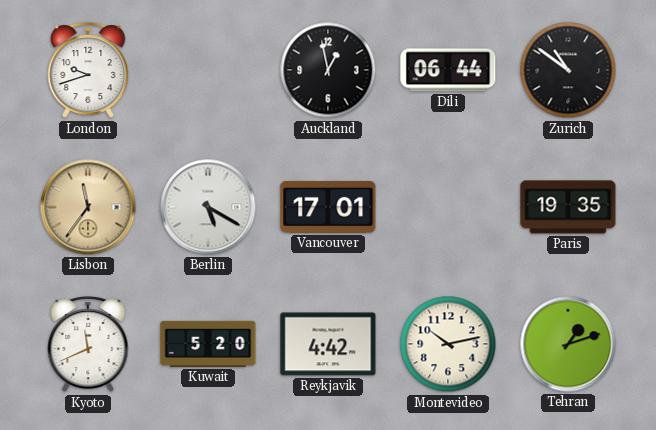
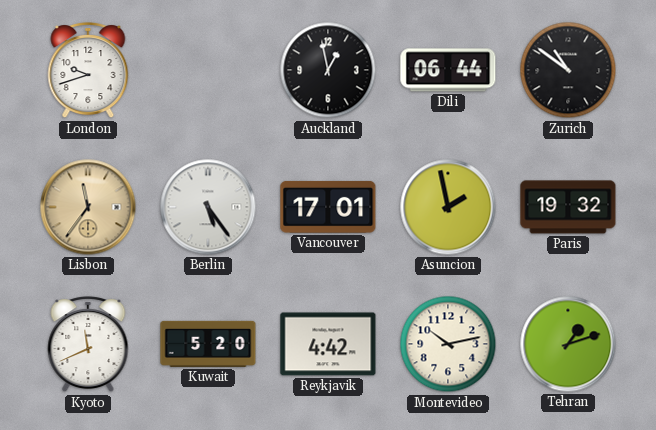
Berlin: 5:20 -> 5:24 (208, 207)
Asuncion: none -> 1:58 (448, 207)
Paris: 19:35 -> 19:32 (568, 207)
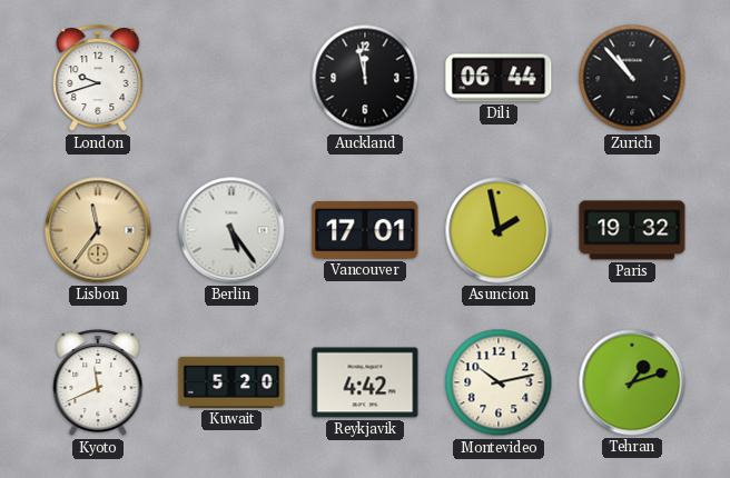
Auckland: 12:58 -> 11:58 (365, 78)
Zurich: 10:51 -> 10:53 (632, 78)
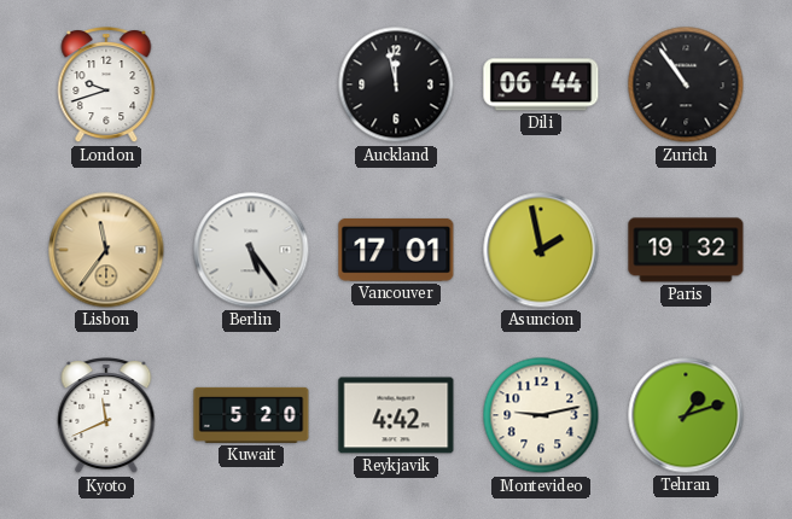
Zurich: 10:53 -> 10:54 (686, 84)
Montevideo: 10:13 -> 9:13 (541, 415)
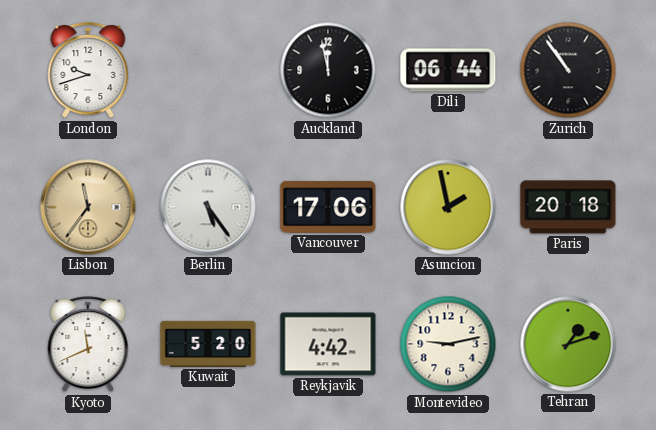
Vancouver: 17:01 -> 17:06 (328, 207)
Paris: 19:32 -> 20:18 (568, 207)
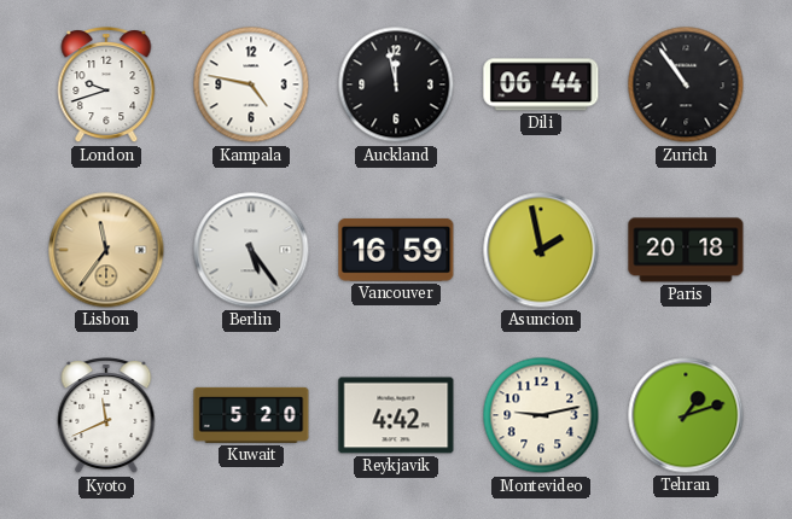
Kampala: none -> 4:47 (251, 84)
Vancouver: 17:06 -> 16:59 (396, 250)
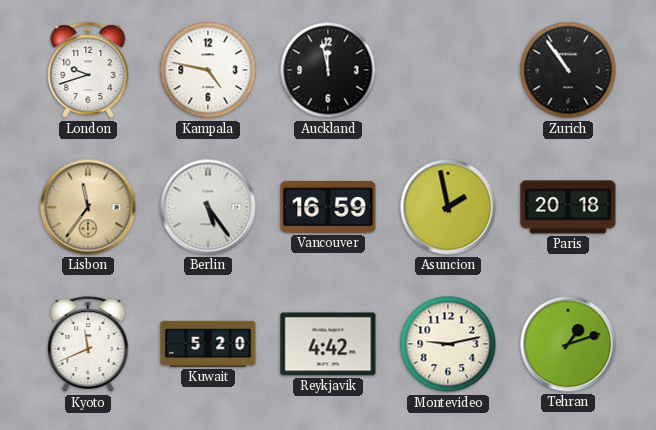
Dili: 06:44 -> none (541, 84)
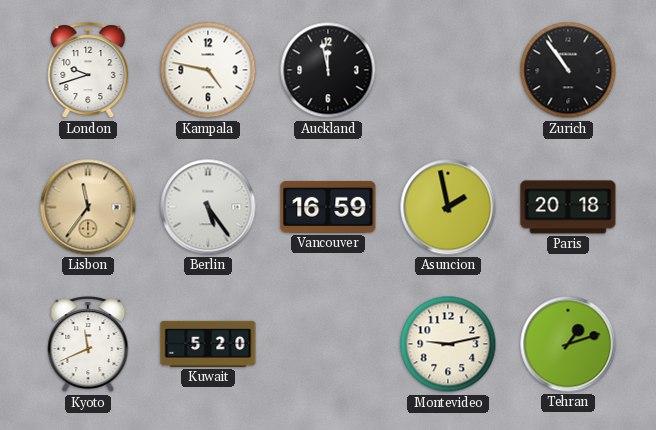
Reykjavik: 4:42 -> none (328, 344)
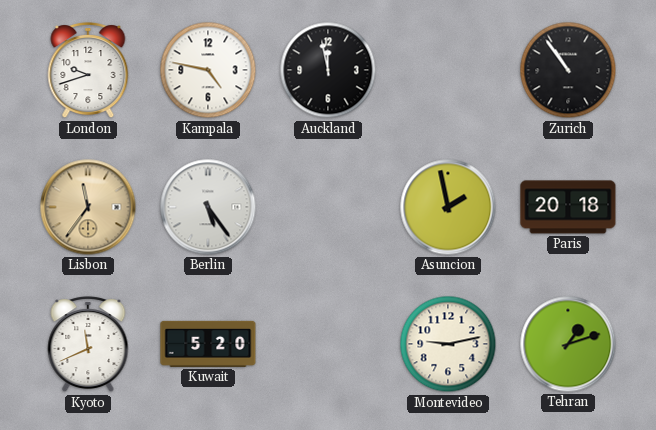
Vancouver: 16:59 -> none (328, 207)
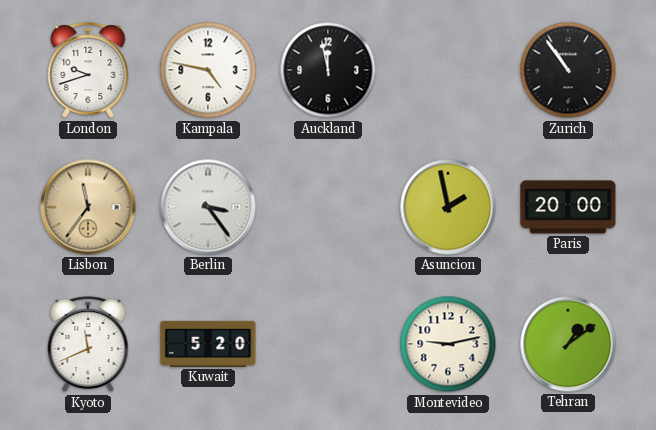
Berlin: 5:24 -> 3:24 (208, 207)
Paris: 20:18 -> 20:00 (568, 207)
Tehran: 1:12 -> 1:09 (568, 344)
